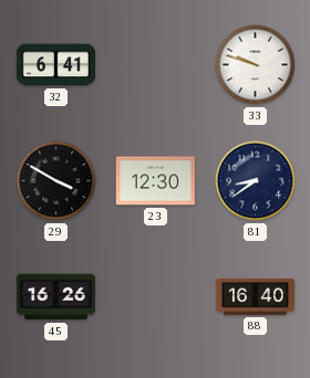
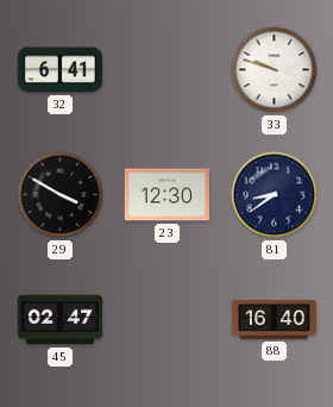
45: 16:26 -> 02:47 (59, 320)
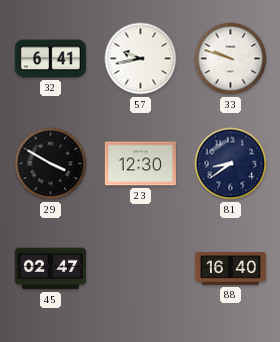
57: none -> 9:43 (141, 59)
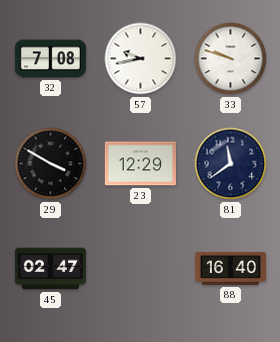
32: 6:41 -> 7:08 (50, 59)
23: 12:30 -> 12:29 (140, 164)
81: 8:39 -> 11:39 (231, 164)
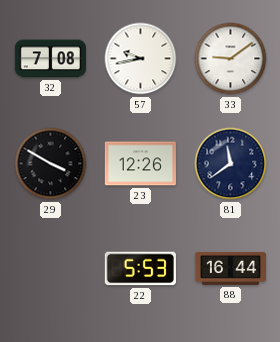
33: 9:48 -> 9:09 (231, 59)
23: 12:29 -> 12:26 (140, 164)
45: 02:47 -> none (50, 269)
22: none -> 5:53 (140, 269)
88: 16:40 -> 16:44 (230, 268)
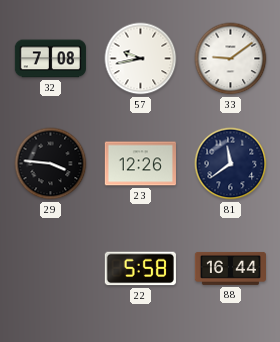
29: 3:50 -> 3:46 (51, 164)
22: 5:53 -> 5:58 (140, 269)
